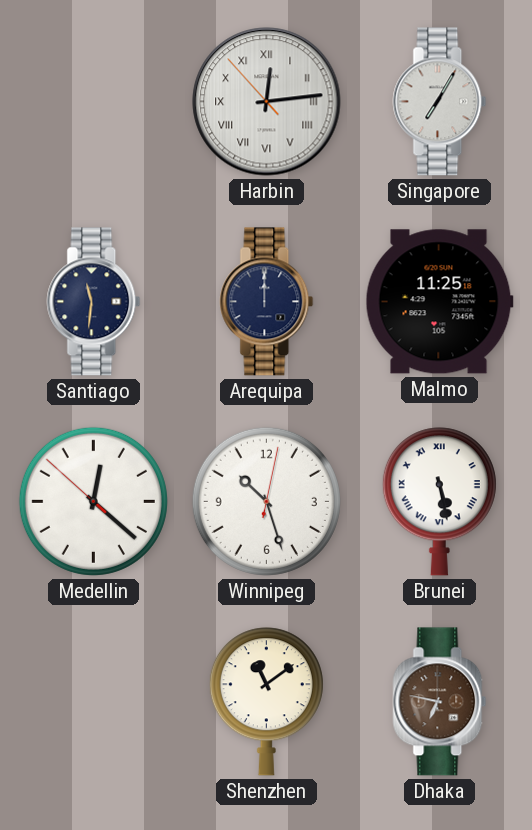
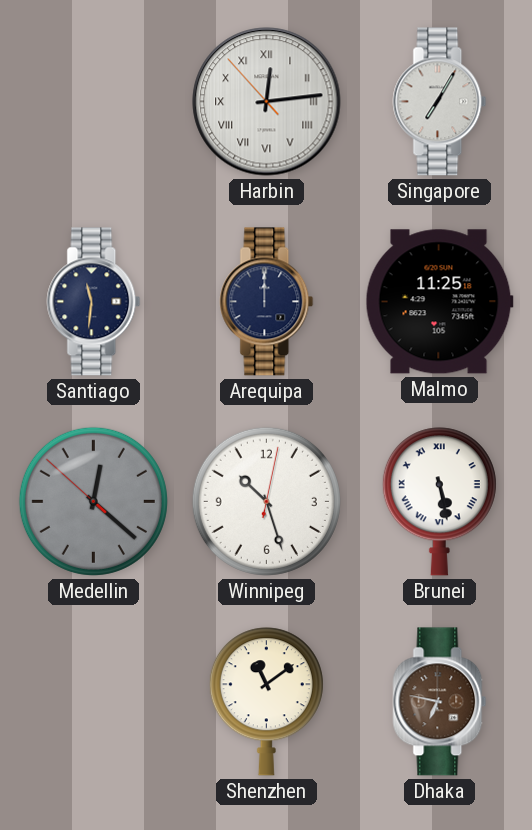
Medellin dial: white -> grey (93, 501)
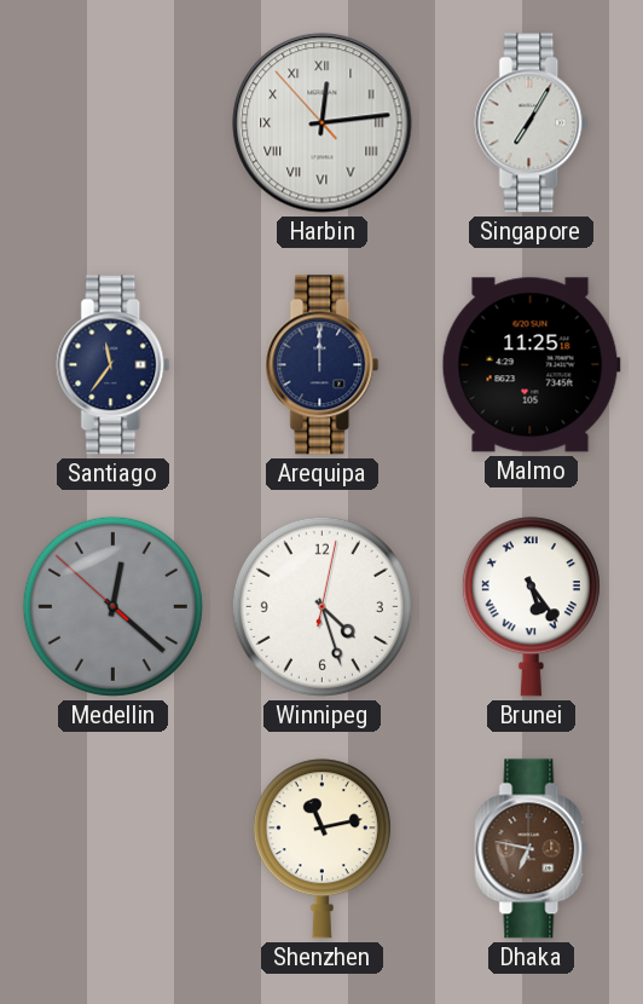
Santiago: 11:31 -> 11:36 (114, 365)
Winnipeg: 10:27 -> 4:27 (321, 606)
Brunei: 5:28 -> 5:24 (531, 607)
Shenzhen: 11:09 -> 11:13 (321, 849)
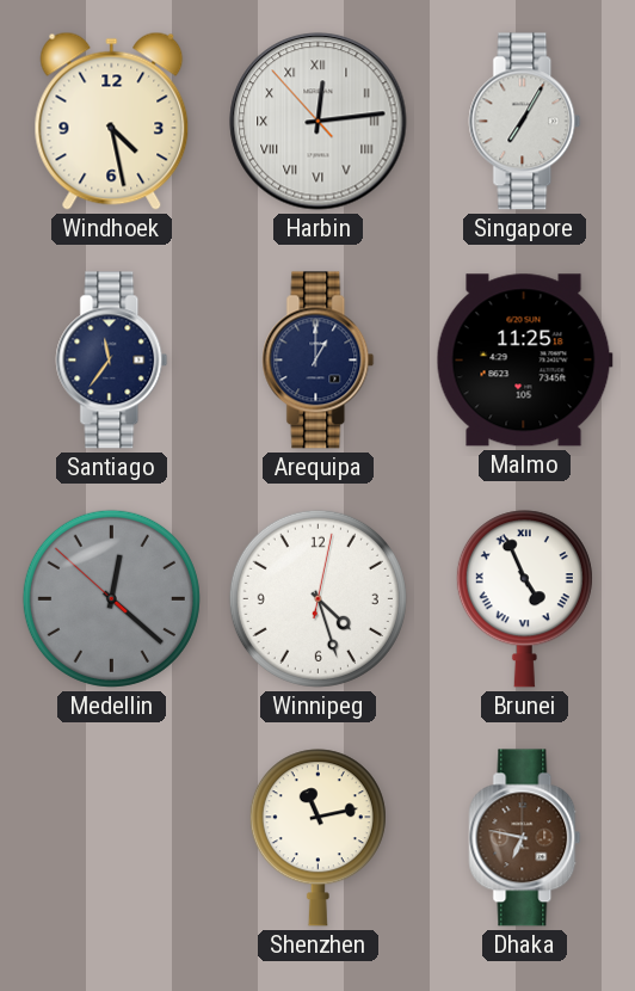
Windhoek: none -> 4:28 (112, 121)
Arequipa: 12:00 -> 1:00 (319, 361)
Brunei: 5:24 -> 4:56 (524, 599)
